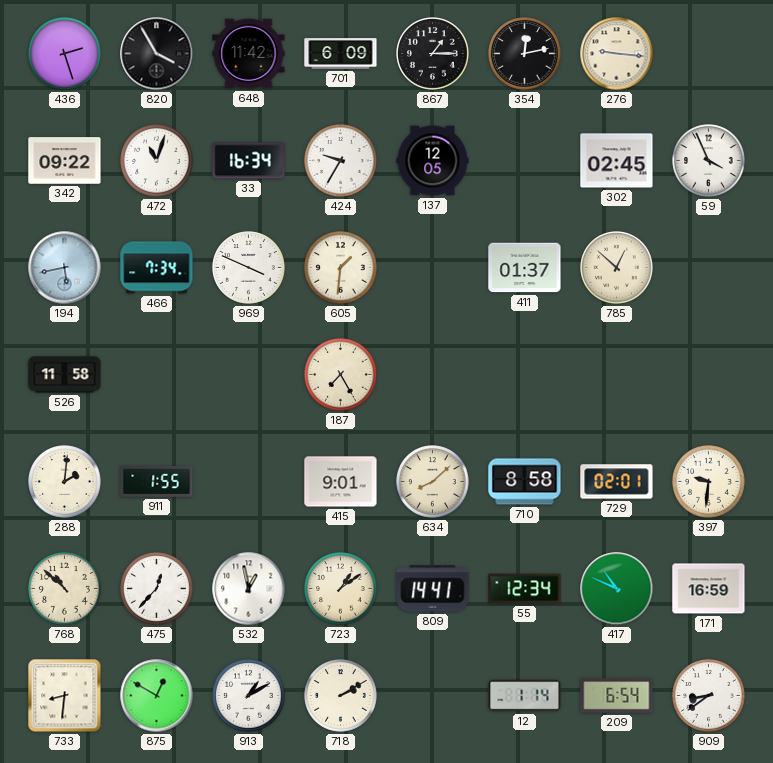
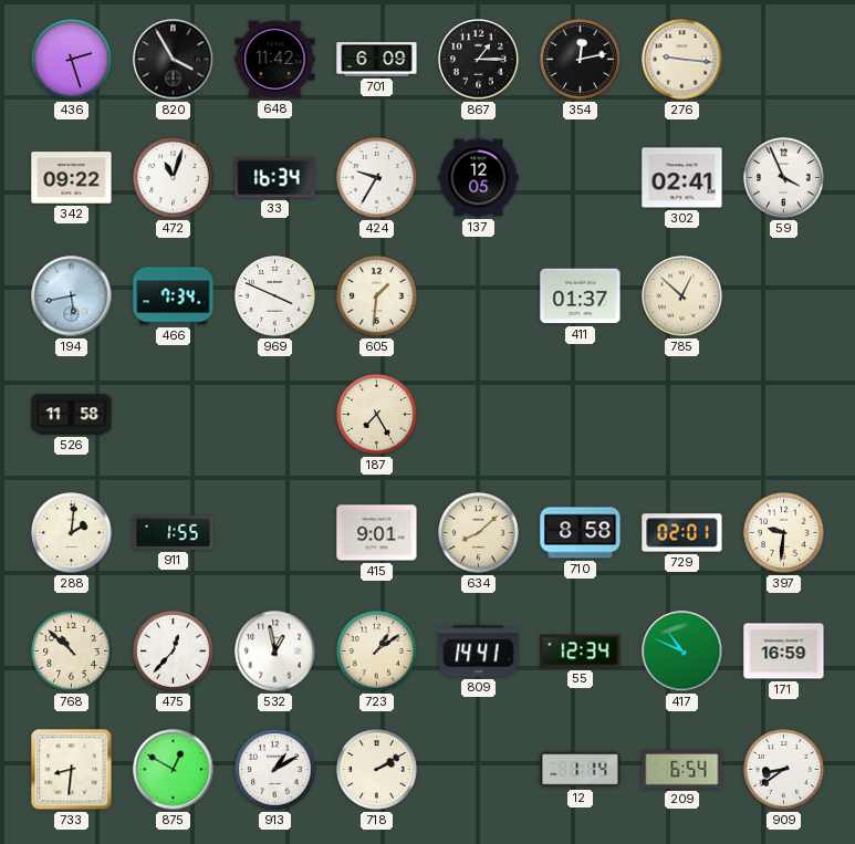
302: 02:45 -> 02:41 (682, 178)
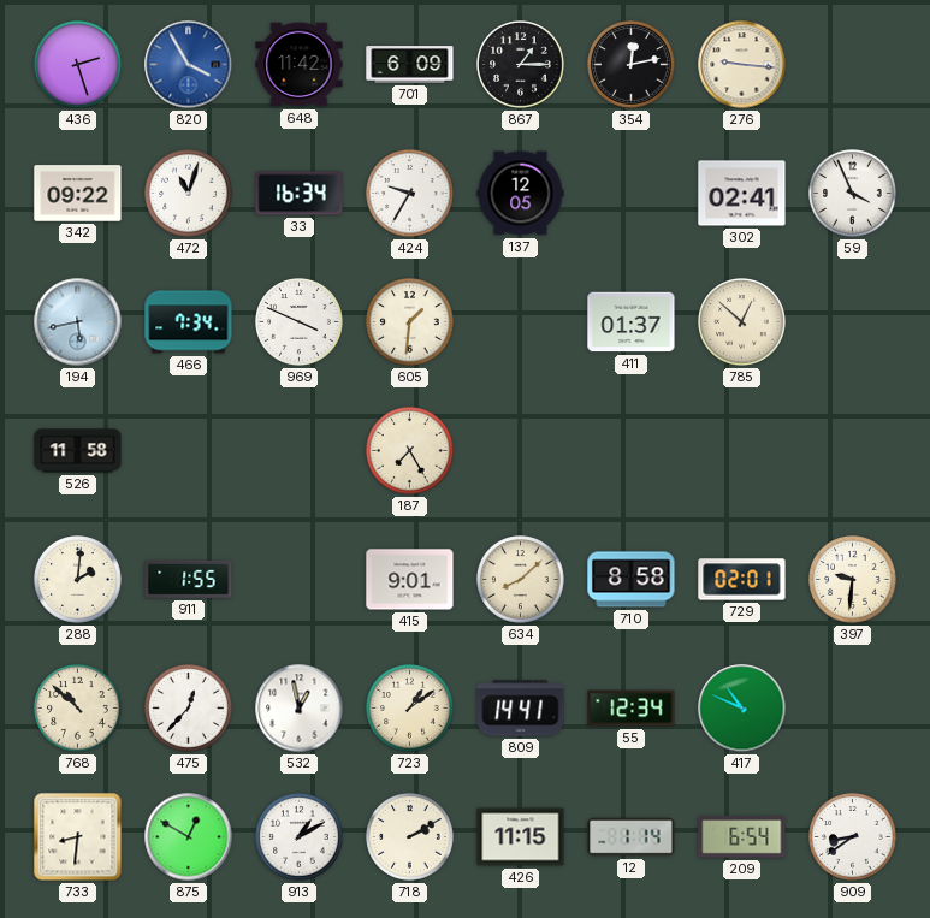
820 dial: black -> blue (189, 65)
171: 16:59 -> none (784, 652)
426: none -> 11:15 (521, 837)
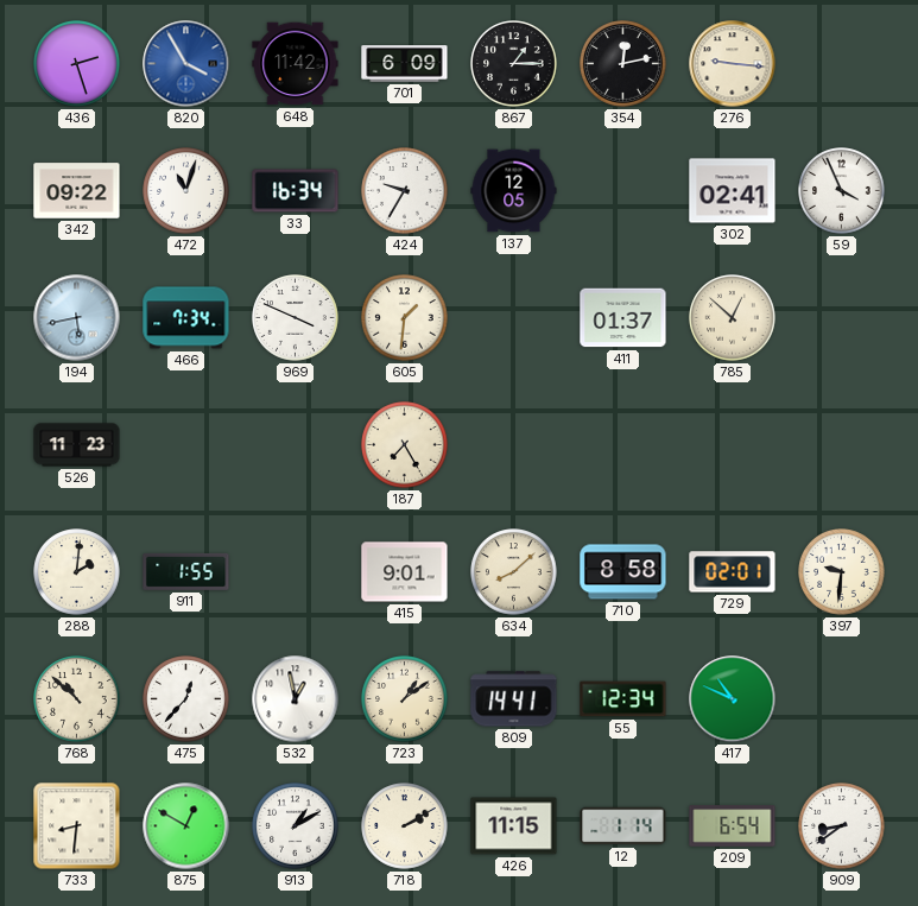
526: 11:58 -> 11:23 (77, 445)
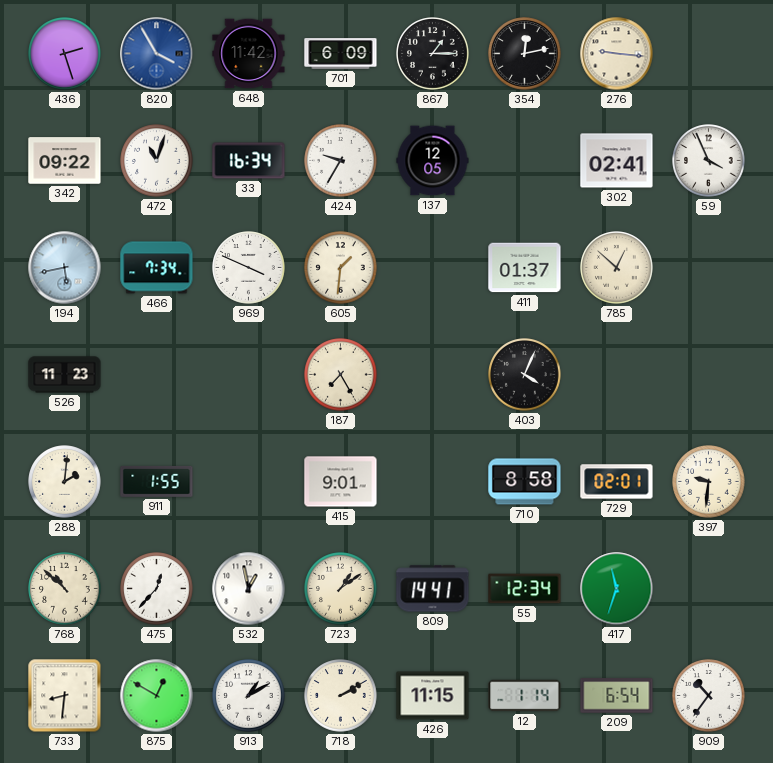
403: none -> 4:04 (525, 375)
634: 8:08 -> none (514, 572)
417: 10:49 -> 11:33 (617, 589)
909: 8:39 -> 10:36 (709, 696)
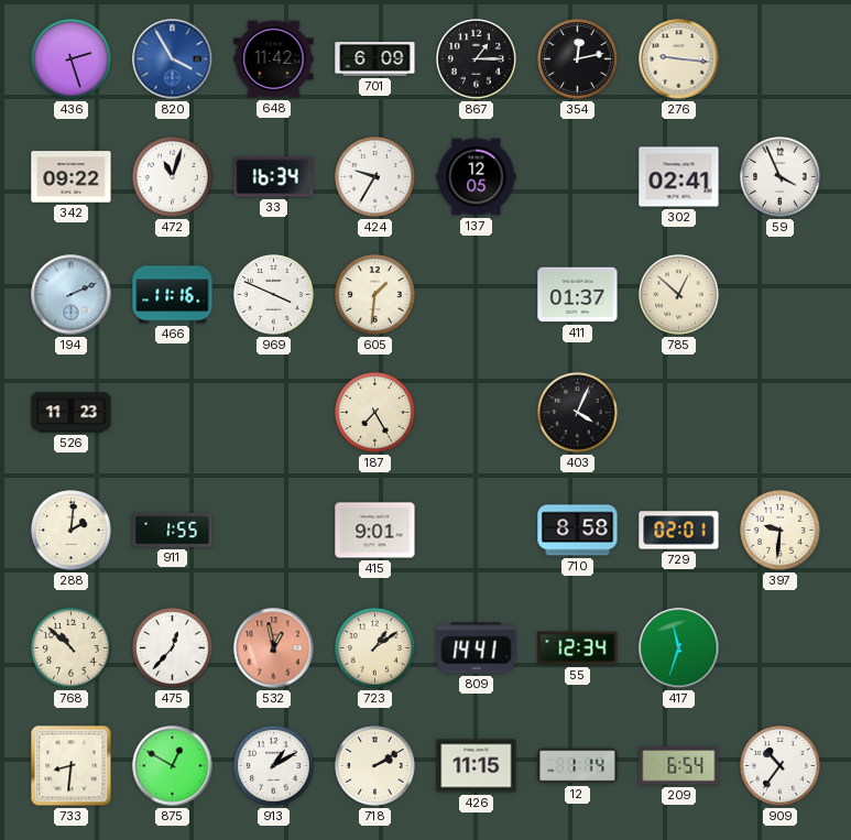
194: 5:43 -> 2:11 (72, 295)
466: 7:34 -> 11:16 (173, 295)
532 dial: white -> salmon (274, 648)
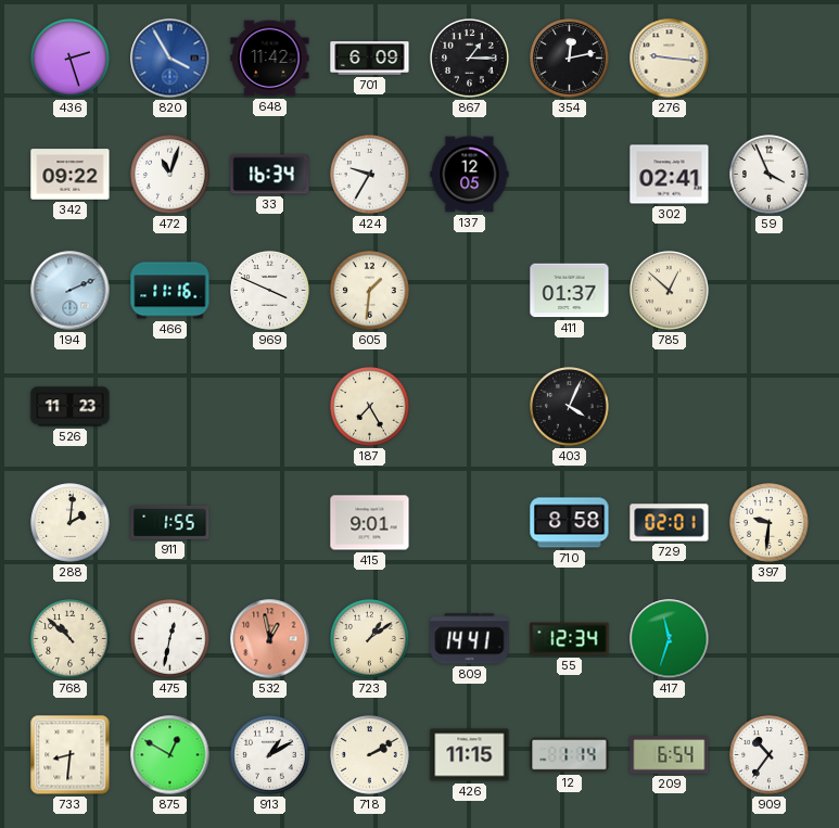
475: 12:37 -> 12:32 (170, 639)
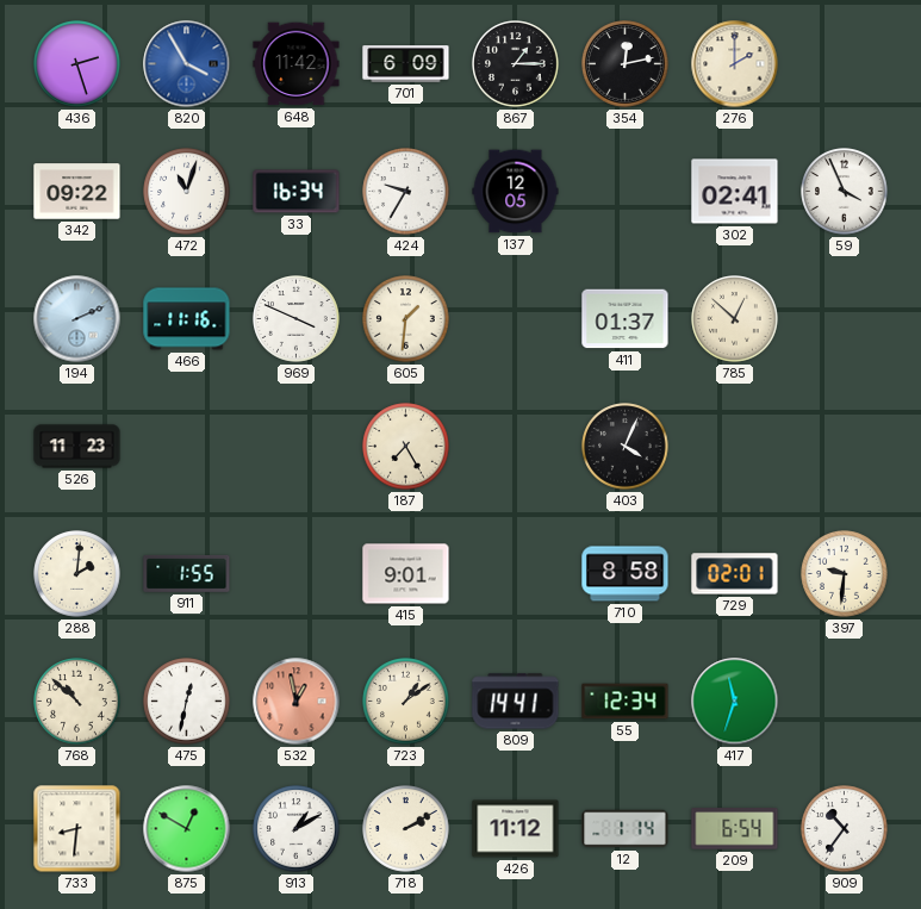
276: 9:16 -> 2:00 (735, 64)
426: 11:15 -> 11:12 (516, 829)
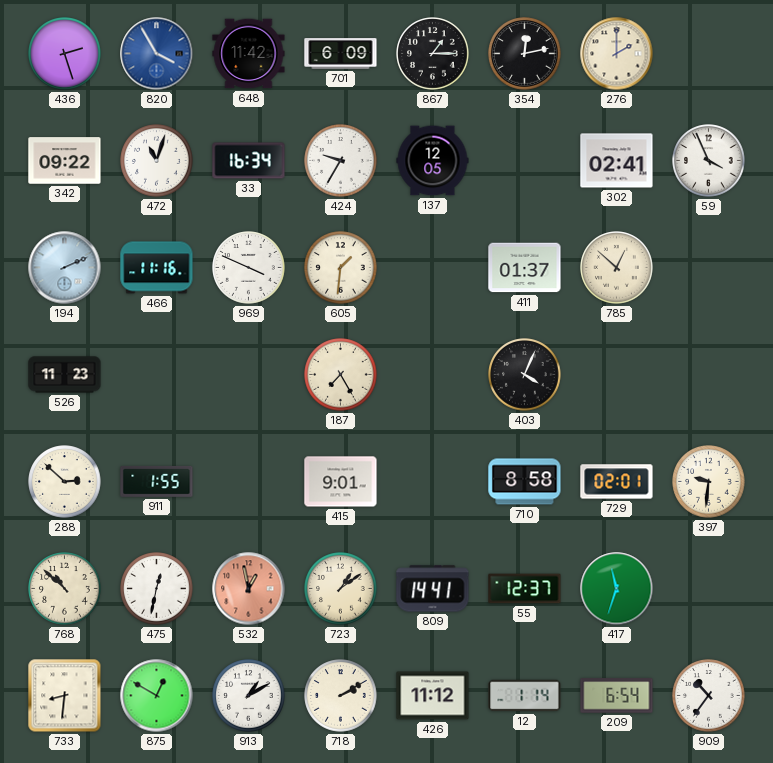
288: 2:01 -> 2:52 (65, 482)
55: 12:34 -> 12:37 (525, 589)
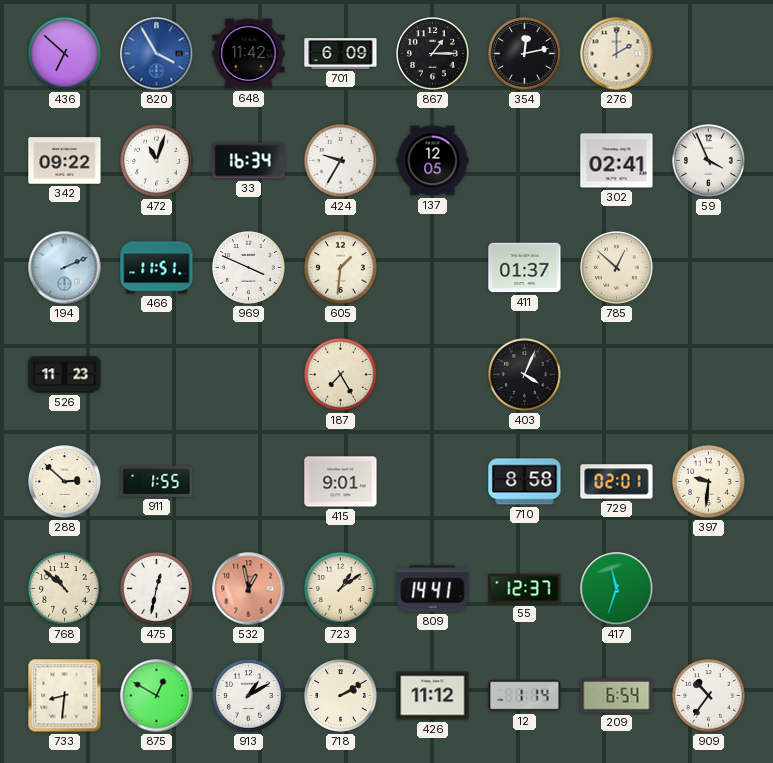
436: 2:27 -> 6:52 (65, 54)
466: 11:16 -> 11:51 (157, 268)
